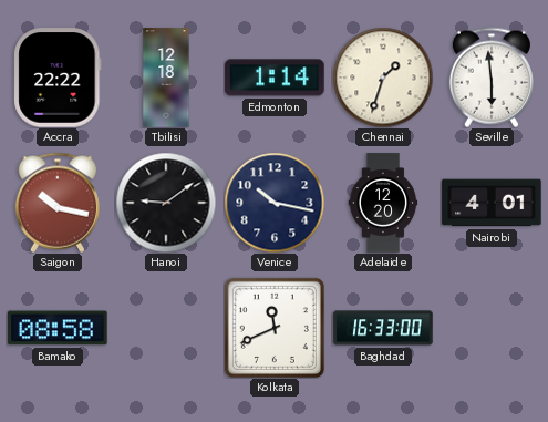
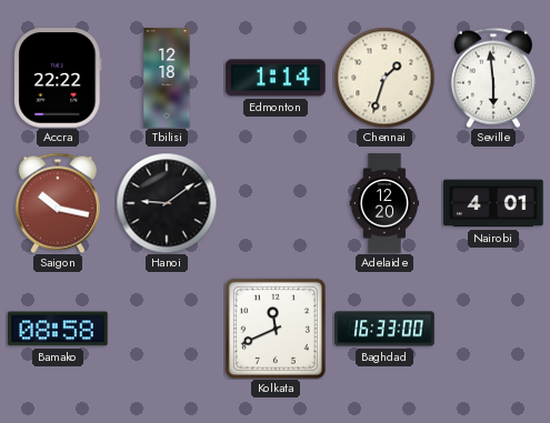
Venice: 10:17 -> none (275, 203)
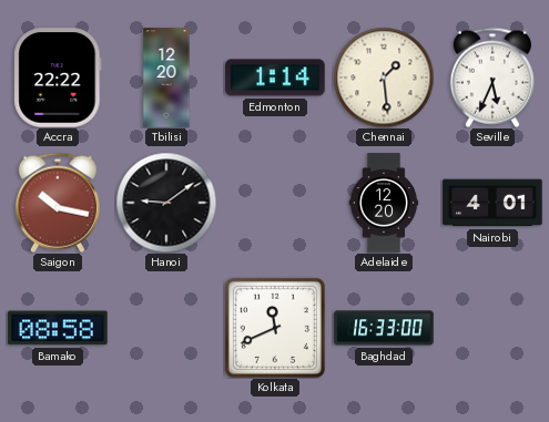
Tbilisi: 12:18 -> 12:20 (166, 78)
Chennai: 1:33 -> 1:29 (384, 78)
Seville: 5:59 -> 5:34 (492, 78)
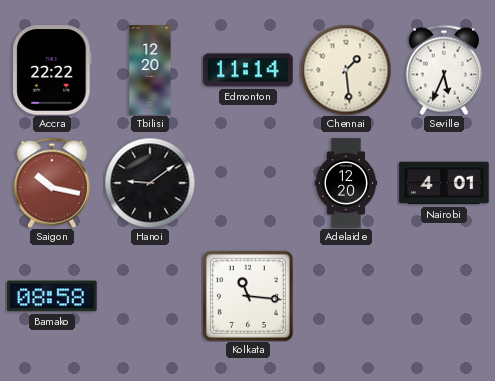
Edmonton: 1:14 -> 11:14 (248, 70)
Kolkata: 11:41 -> 11:16 (248, 296)
Baghdad: 16:33 -> none (384, 328)
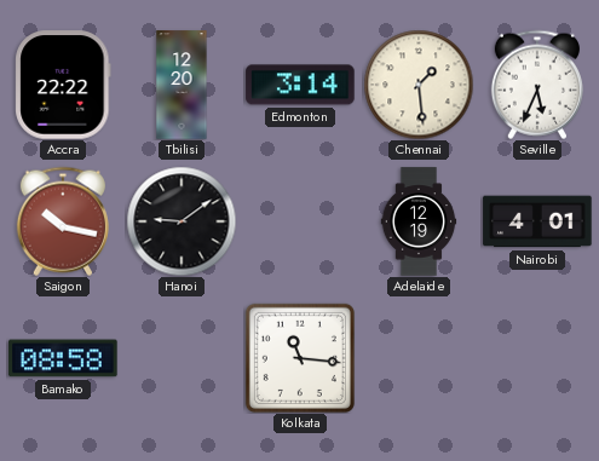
Edmonton: 11:14 -> 3:14 (300, 85)
Adelaide: 12:20 -> 12:19 (419, 221)
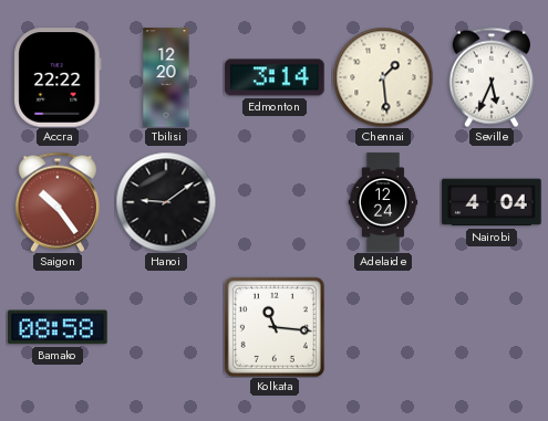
Saigon: 10:17 -> 10:24 (58, 202)
Adelaide: 12:19 -> 12:24 (383, 202)
Nairobi: 4:01 -> 4:04 (492, 202)
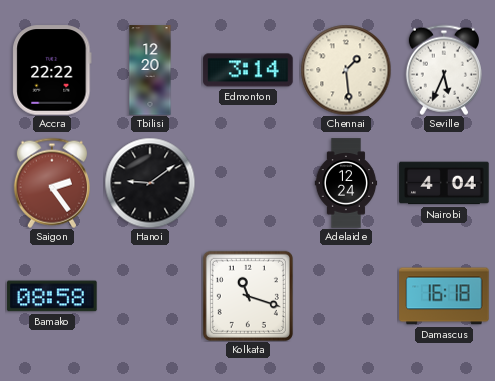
Saigon: 10:24 -> 2:24 (52, 183)
Kolkata: 11:16 -> 11:18 (248, 296)
Damascus: none -> 16:18 (444, 296)
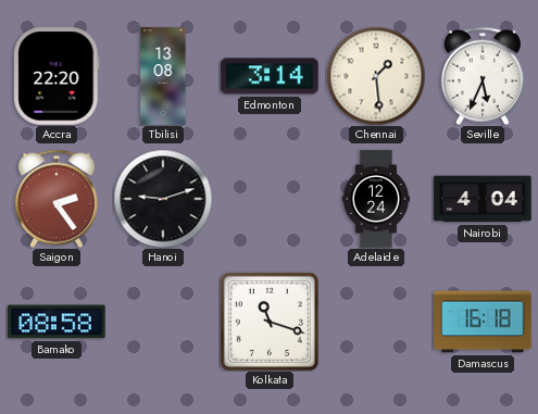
Accra: 22:22 -> 22:20 (57, 76)
Tbilisi: 12:20 -> 13:08 (163, 76)
Hanoi: 9:09 -> 9:12 (163, 199)
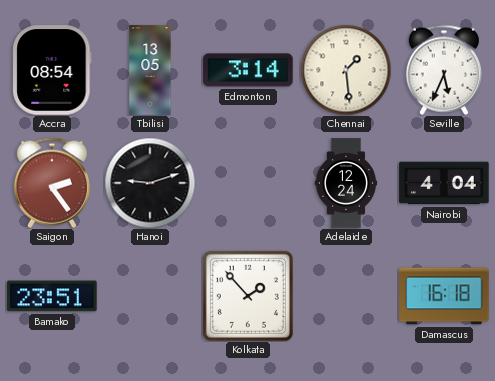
Accra: 22:20 -> 08:54 (52, 70)
Tbilisi: 13:08 -> 13:05 (150, 70)
Bamako: 08:58 -> 23:51 (52, 296)
Kolkata: 11:18 -> 1:53 (248, 296)
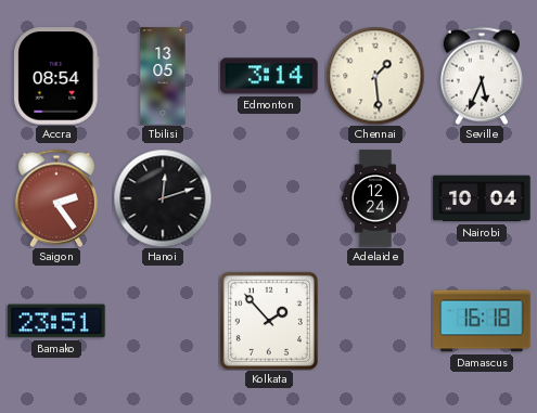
Hanoi: 9:12 -> 12:12 (163, 198)
Nairobi: 4:04 -> 10:04 (482, 198)
